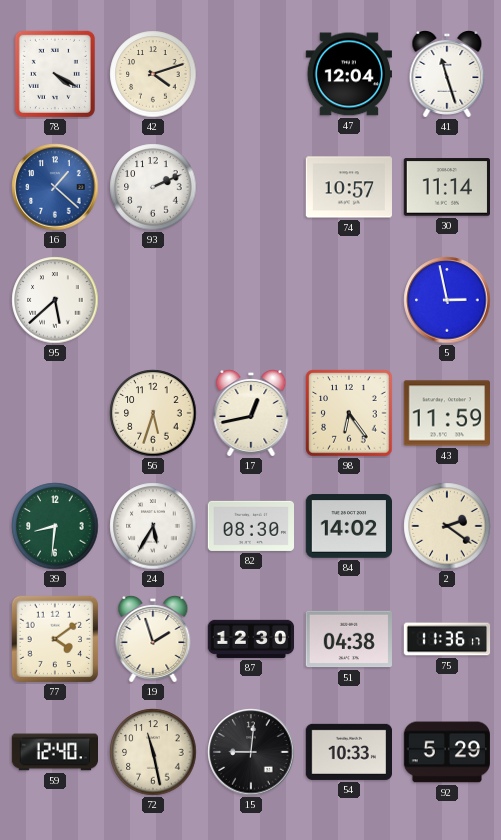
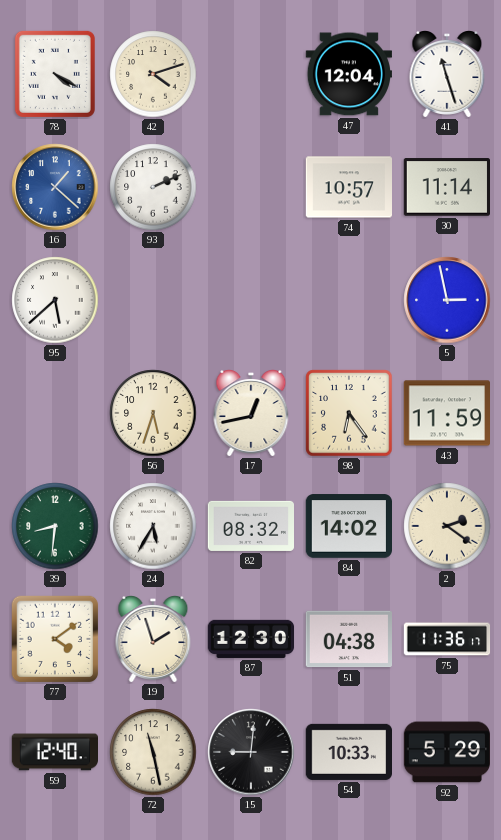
82: 08:30 -> 08:32 (250, 526)
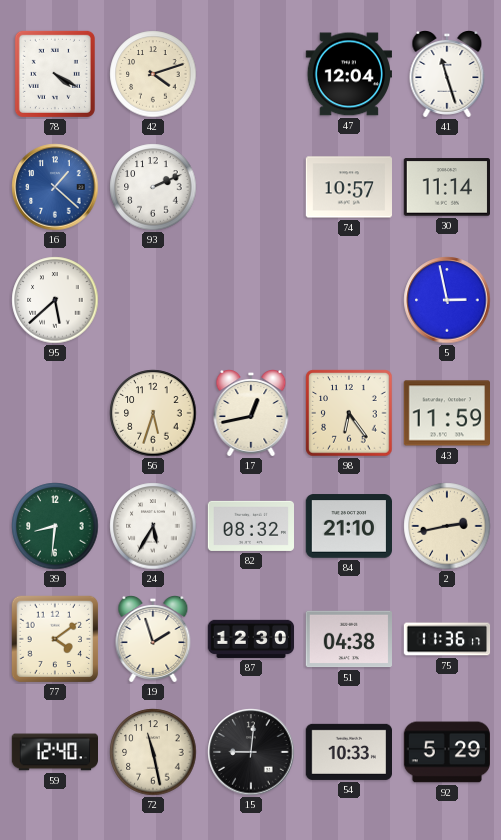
84: 14:02 -> 21:10 (348, 526)
2: 2:21 -> 2:43 (447, 526)
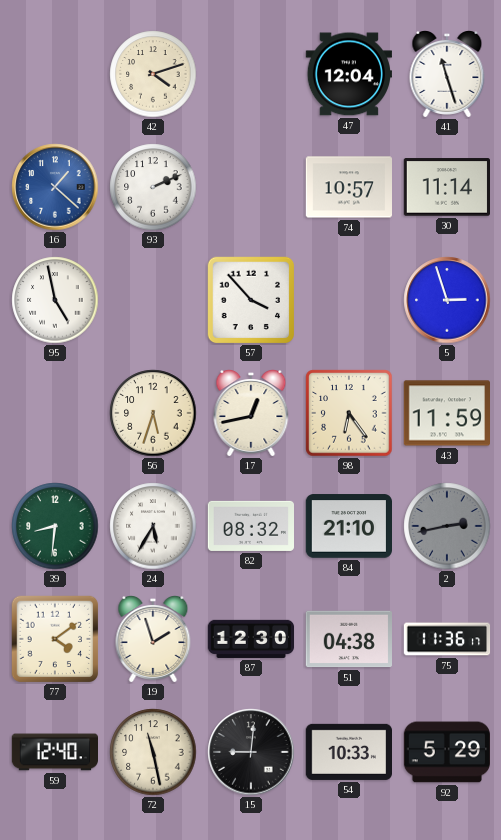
78: 4:20 -> none (55, 74)
95: 5:38 -> 4:58 (55, 300)
57: none -> 3:53 (251, 300)
5: 2:58 -> 2:57 (447, 300)
2 dial: cream -> grey (447, 526)
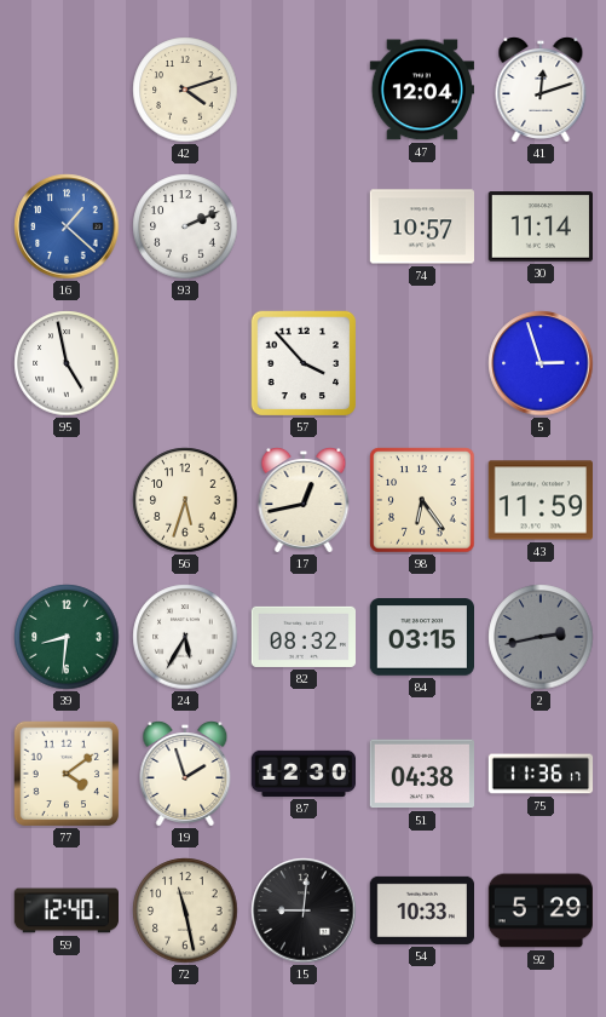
41: 11:27 -> 12:12 (541, 91)
84: 21:10 -> 03:15 (421, 637)
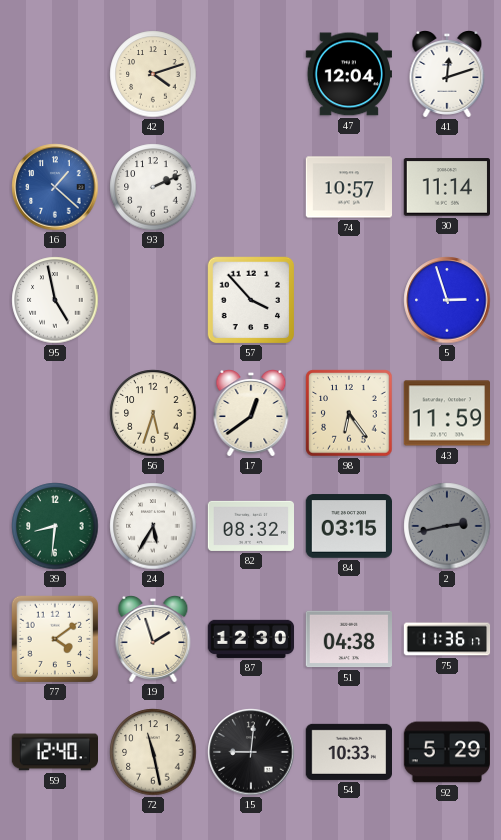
17: 12:43 -> 12:39 (251, 414)
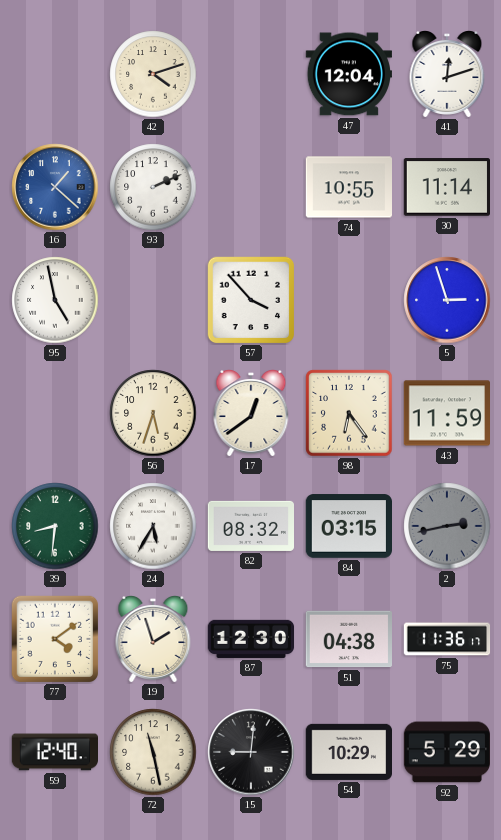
74: 10:57 -> 10:55 (348, 187)
54: 10:33 -> 10:29 (348, 752)
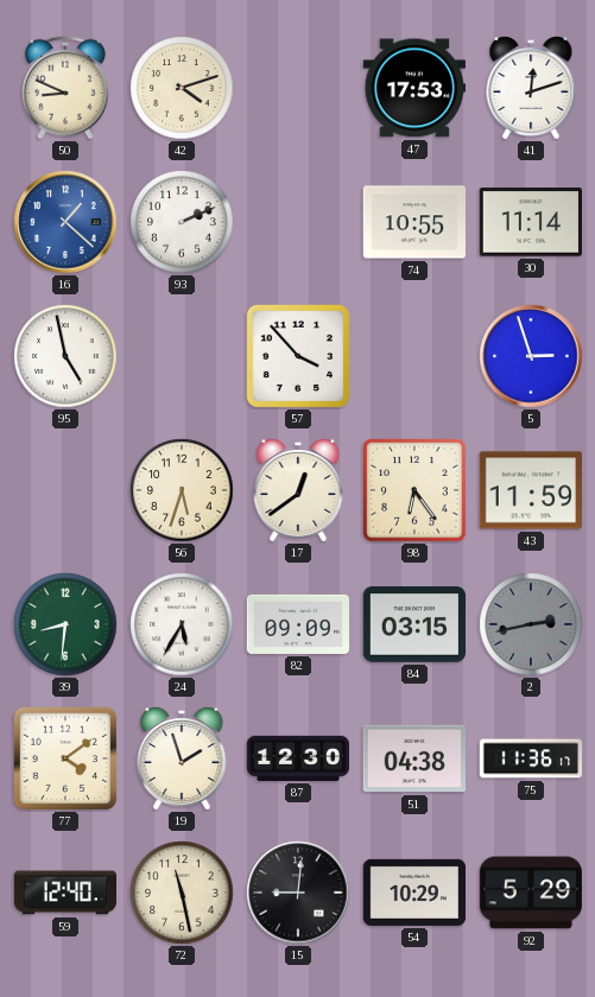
50: none -> 8:49 (65, 88)
47: 12:04 -> 17:53 (413, 88)
82: 08:32 -> 09:09 (297, 624)
